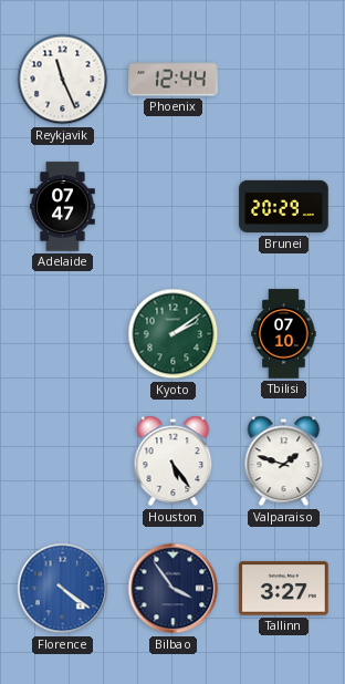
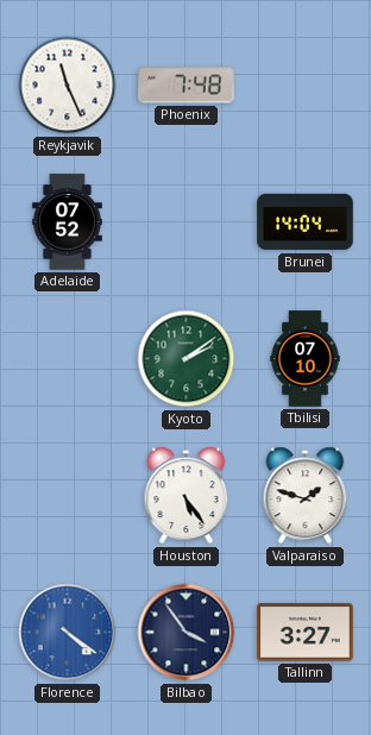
Phoenix: 12:44 -> 7:48 (187, 86)
Adelaide: 07:47 -> 07:52 (68, 222)
Brunei: 20:29 -> 14:04 (306, 222)
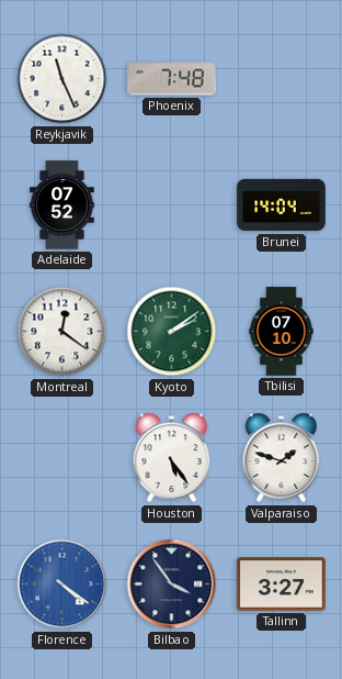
Montreal: none -> 12:21 (62, 332)
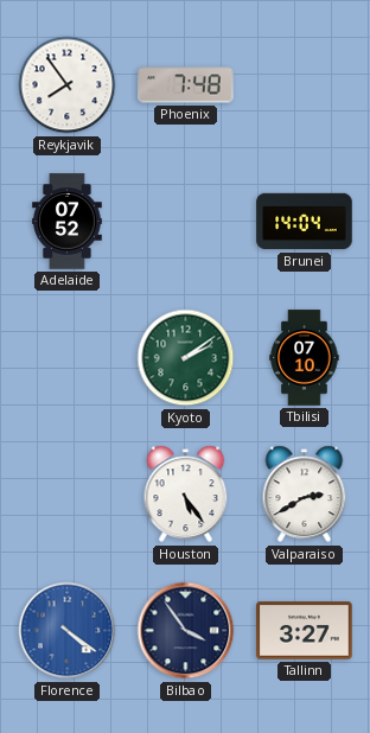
Reykjavik: 11:26 -> 7:54 (68, 85)
Montreal: 12:21 -> none (62, 332)
Valparaiso: 1:48 -> 2:40 (305, 495)
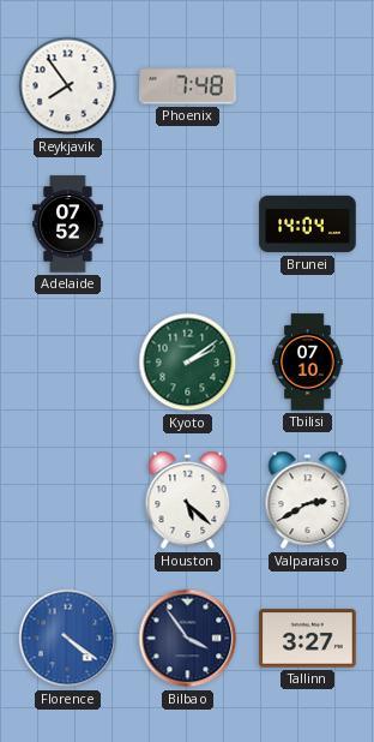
Houston: 5:24 -> 5:22 (188, 501)
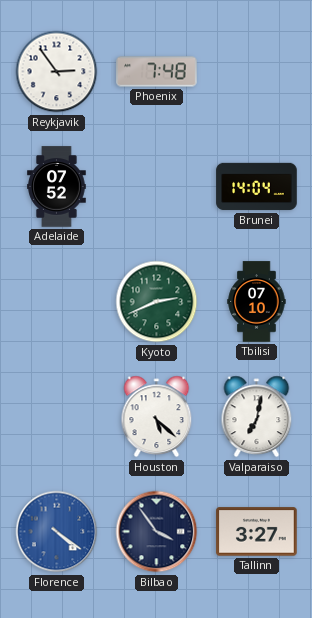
Reykjavik: 7:54 -> 2:54 (57, 72)
Kyoto: 2:09 -> 2:41 (157, 302)
Valparaiso: 2:40 -> 7:02 (257, 417)
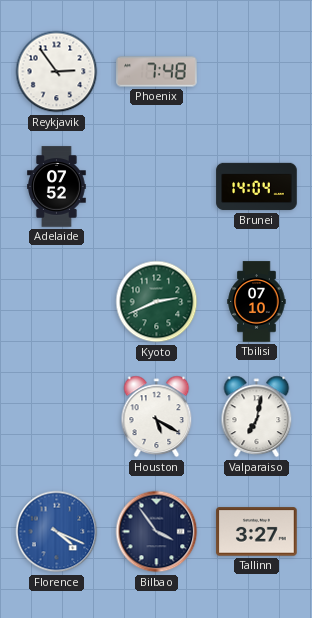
Houston: 5:22 -> 5:20 (157, 417)
Florence: 4:21 -> 4:19 (57, 532)
